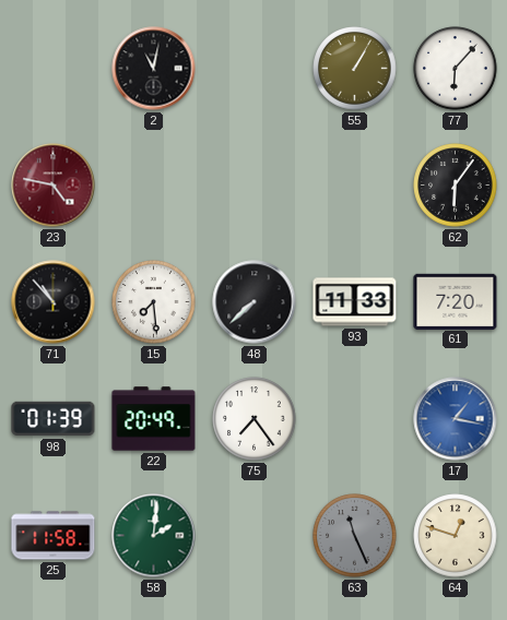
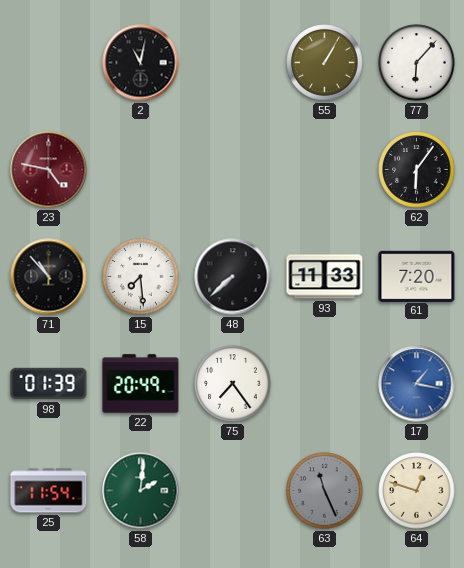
25: 11:58 -> 11:54 (49, 491)
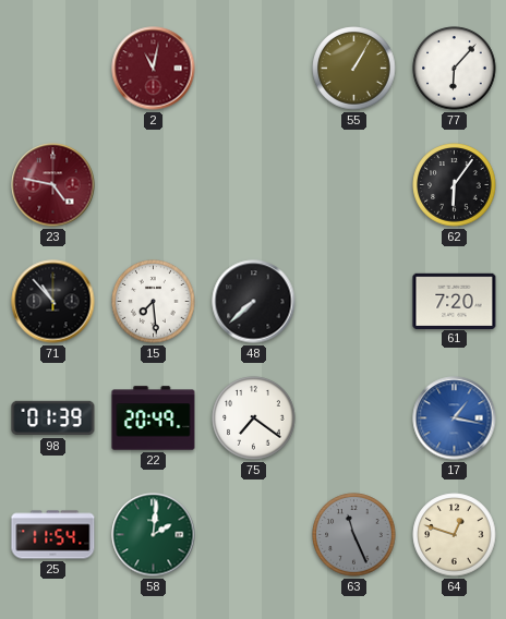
2 dial: black -> burgundy (154, 69)
93: 11:33 -> none (325, 277)
75: 7:24 -> 7:21 (254, 418)
